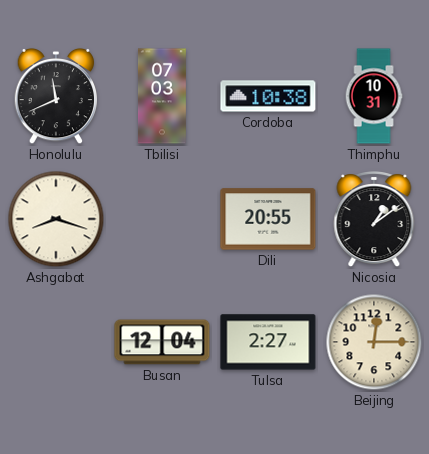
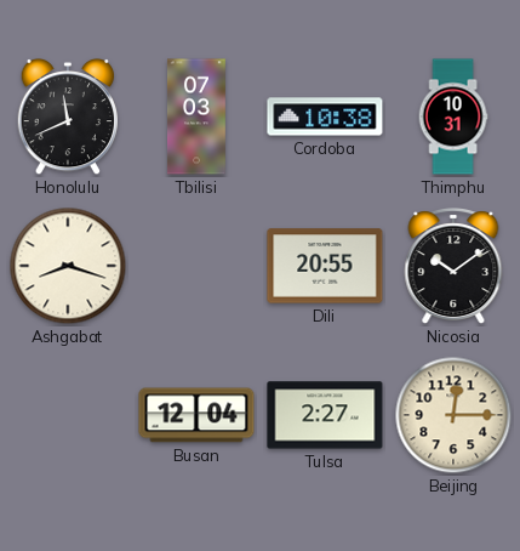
Nicosia: 1:09 -> 10:09 (453, 267)
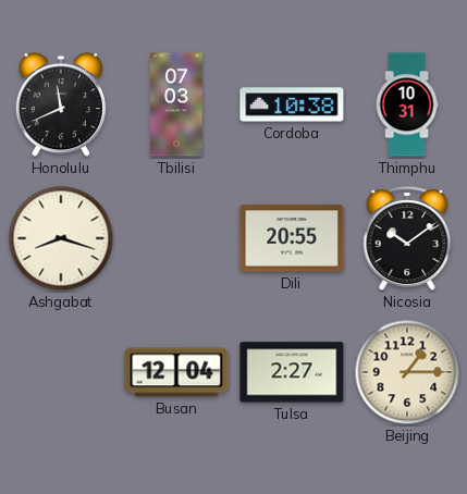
Beijing: 12:15 -> 1:15 (407, 372)
